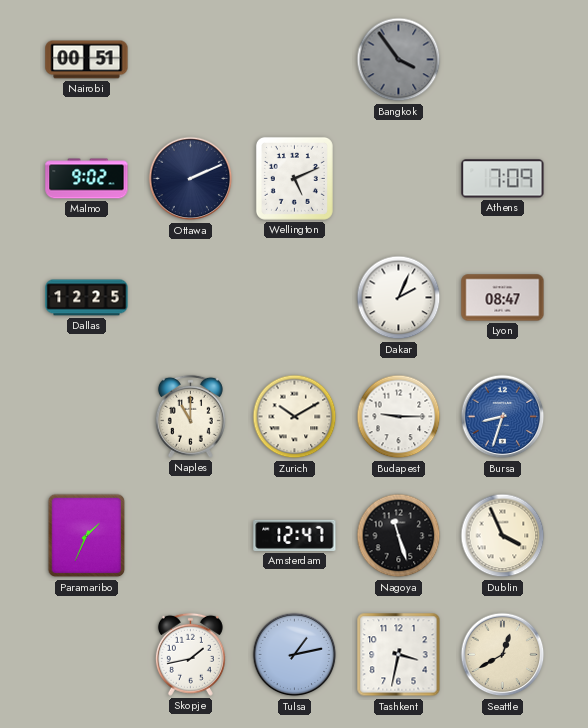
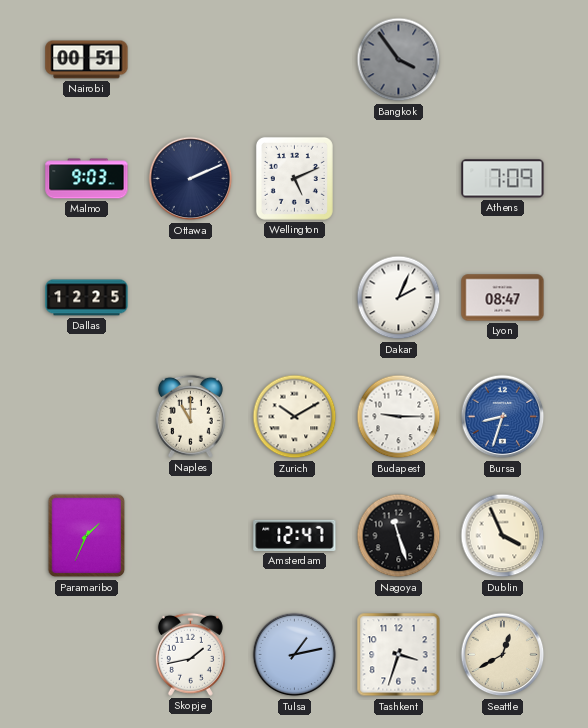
Malmo: 9:02 -> 9:03 (87, 179)
Tashkent: 3:32 -> 3:33 (399, 655)
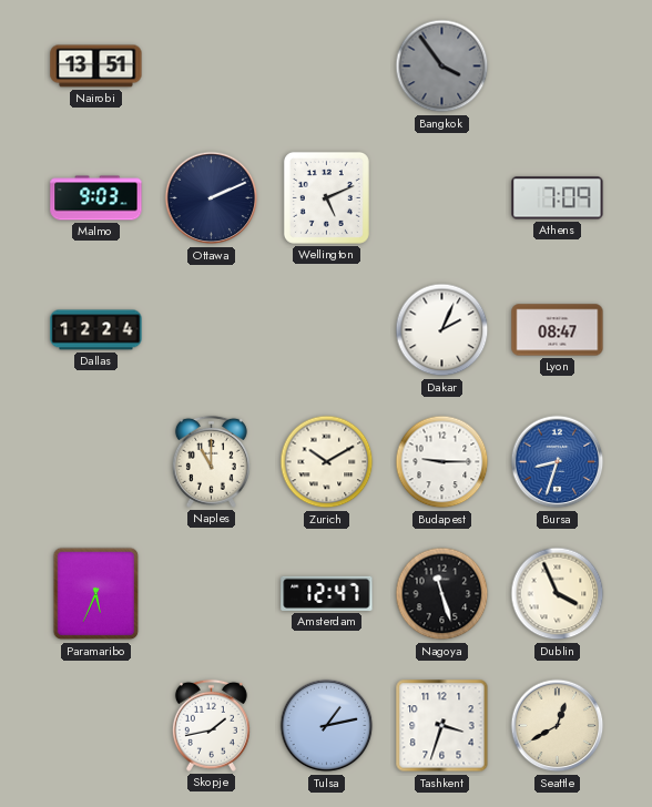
Nairobi: 00:51 -> 13:51 (96, 67)
Dallas: 12:25 -> 12:24 (96, 330)
Paramaribo: 1:34 -> 5:34 (96, 594)
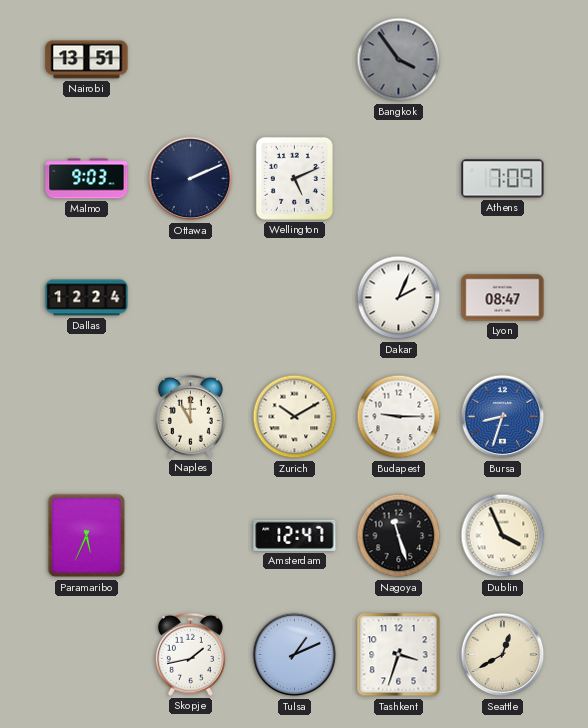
Tulsa: 1:13 -> 1:11 (295, 655)
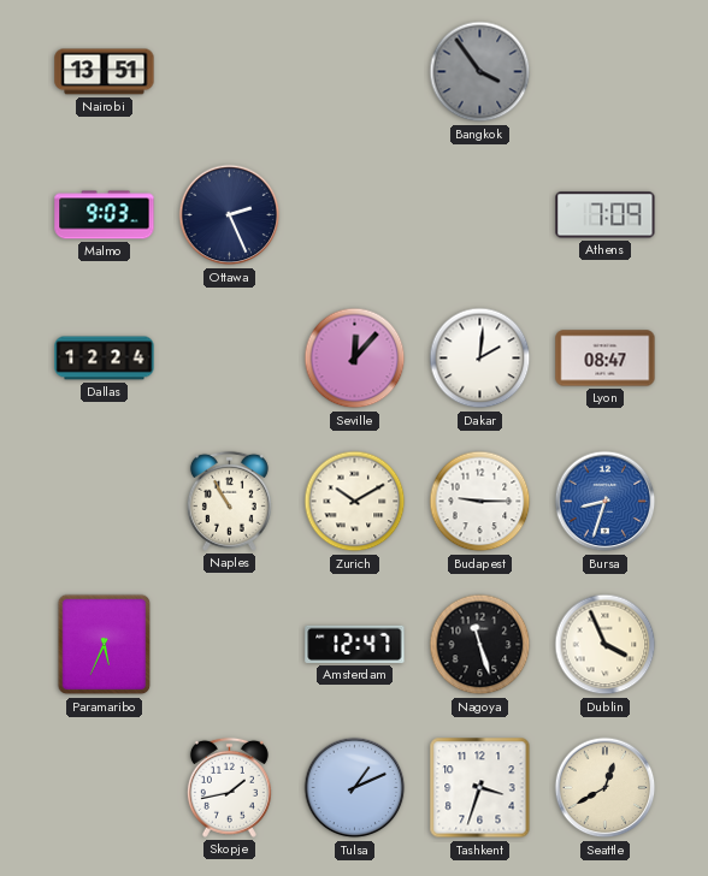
Ottawa: 2:11 -> 2:26 (230, 215)
Wellington: 5:11 -> none (294, 178)
Seville: none -> 12:07 (355, 359)
Dakar: 2:04 -> 2:01 (480, 359)
Naples: 11:00 -> 10:55 (229, 501)
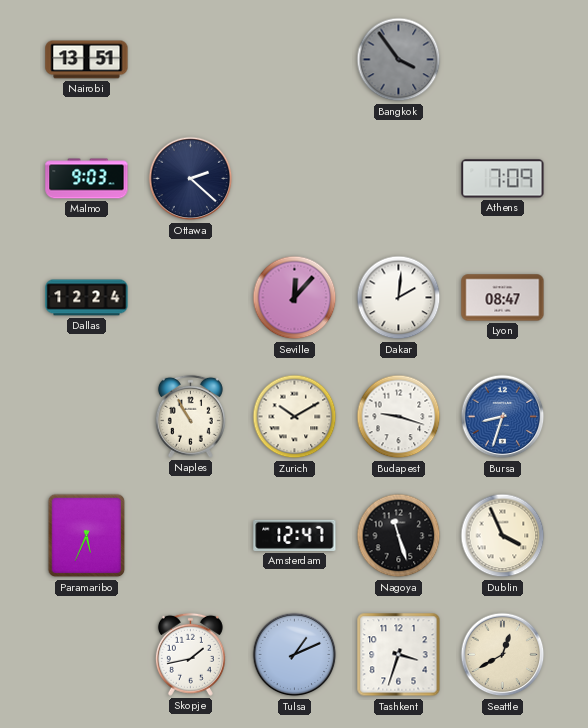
Ottawa: 2:26 -> 2:22 (191, 179)
Budapest: 9:15 -> 9:18 (399, 417)
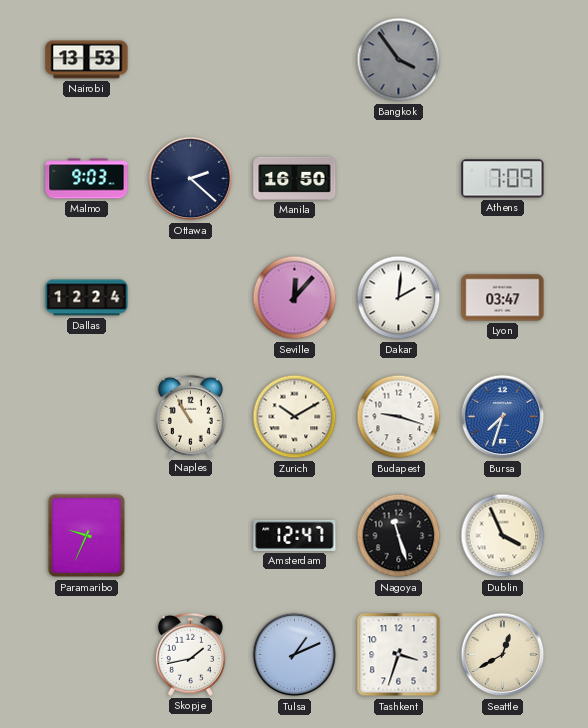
Nairobi: 13:51 -> 13:53 (87, 60)
Manila: none -> 16:50 (295, 178)
Lyon: 08:47 -> 03:47 (503, 298)
Bursa: 8:33 -> 7:33 (503, 417)
Paramaribo: 5:34 -> 9:34 (87, 536)
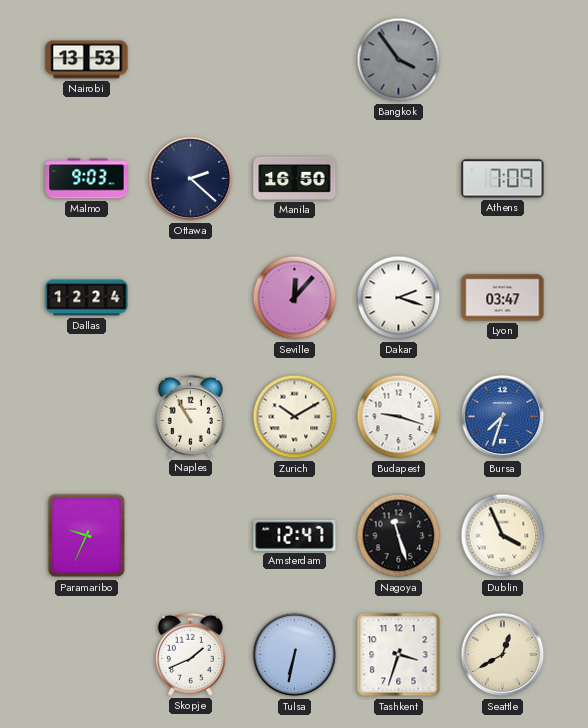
Dakar: 2:01 -> 2:18 (399, 298)
Skopje: 1:43 -> 1:41 (190, 654)
Tulsa: 1:11 -> 6:32 (295, 655)
